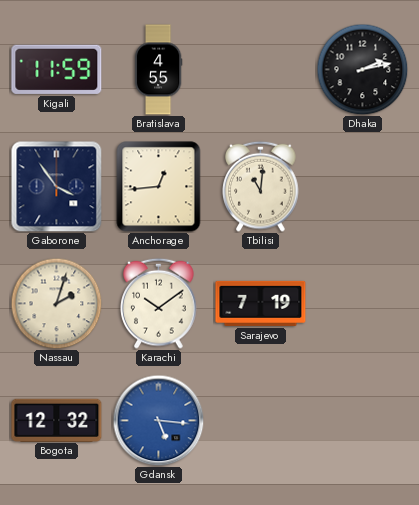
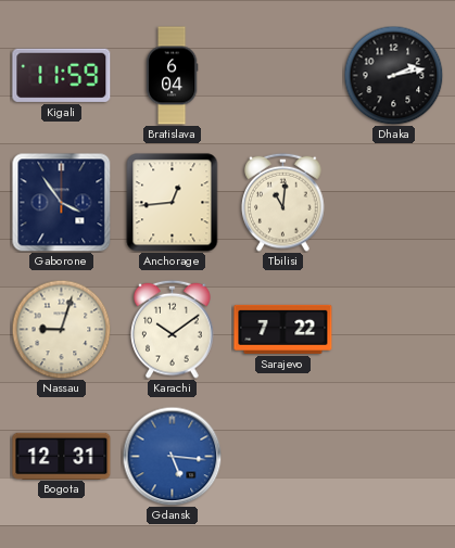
Bratislava: 4:55 -> 6:04 (172, 76)
Nassau: 2:03 -> 9:03 (61, 329)
Sarajevo: 7:19 -> 7:22 (283, 329)
Bogota: 12:32 -> 12:31 (62, 456)
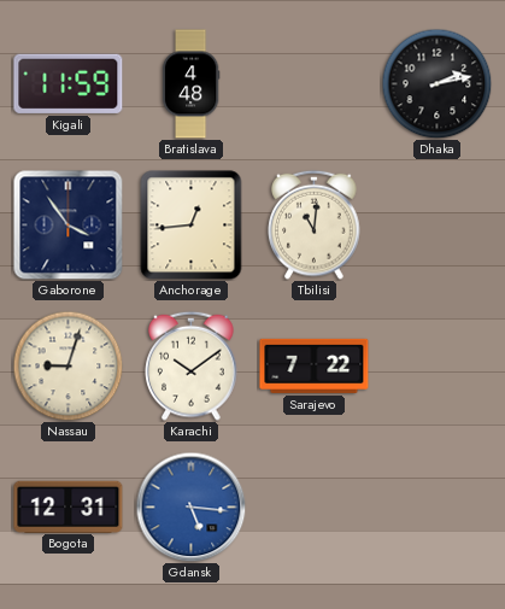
Bratislava: 6:04 -> 4:48 (190, 84)
